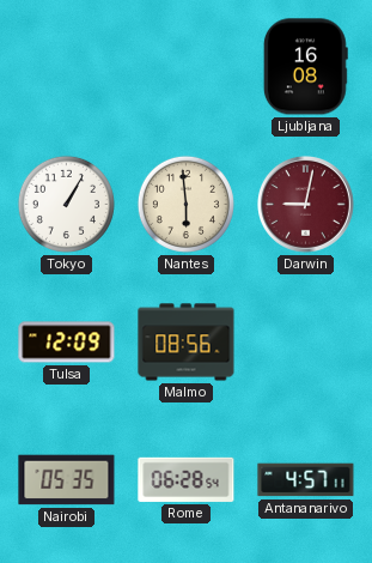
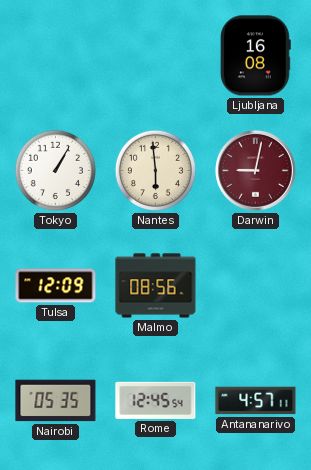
Rome: 06:28 -> 12:45 (156, 400)
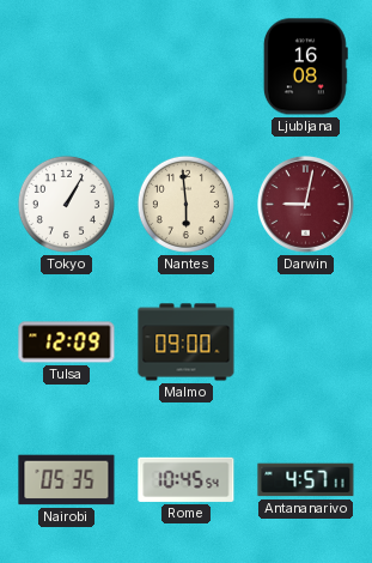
Malmo: 08:56 -> 09:00 (187, 343)
Rome: 12:45 -> 10:45 (187, 479)
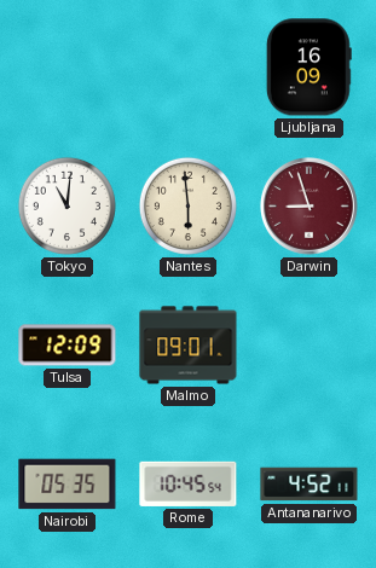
Ljubljana: 16:08 -> 16:09 (308, 68)
Tokyo: 1:05 -> 11:01 (66, 205)
Darwin: 9:02 -> 8:57 (308, 205)
Malmo: 09:00 -> 09:01 (189, 346)
Antananarivo: 4:57 -> 4:52 (310, 485)
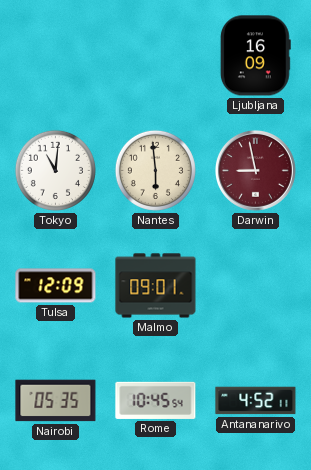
Darwin: 8:57 -> 8:58 (255, 170)
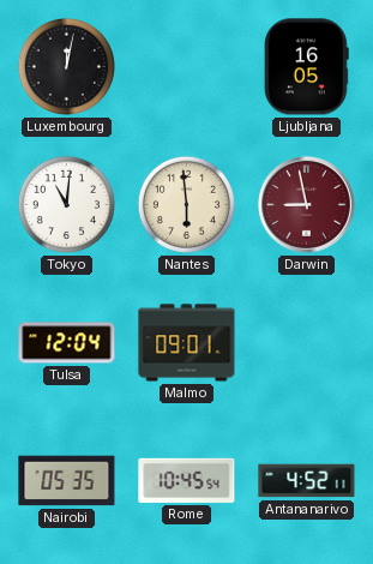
Luxembourg: none -> 12:02 (66, 66)
Ljubljana: 16:09 -> 16:05 (306, 67)
Tulsa: 12:09 -> 12:04 (67, 343)
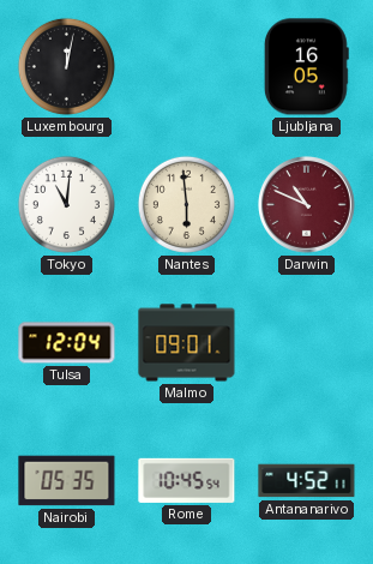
Darwin: 8:58 -> 10:49 (306, 204)
